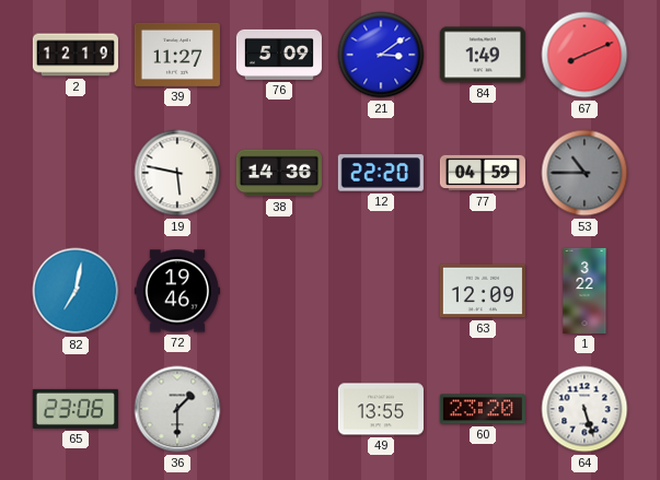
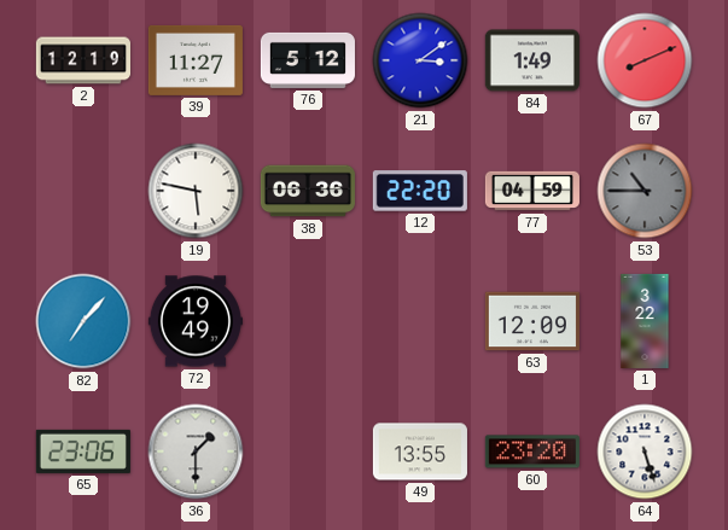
76: 5:09 -> 5:12 (308, 60)
38: 14:36 -> 06:36 (308, 191)
82: 7:02 -> 7:07 (83, 321)
72: 19:46 -> 19:49 (196, 321)
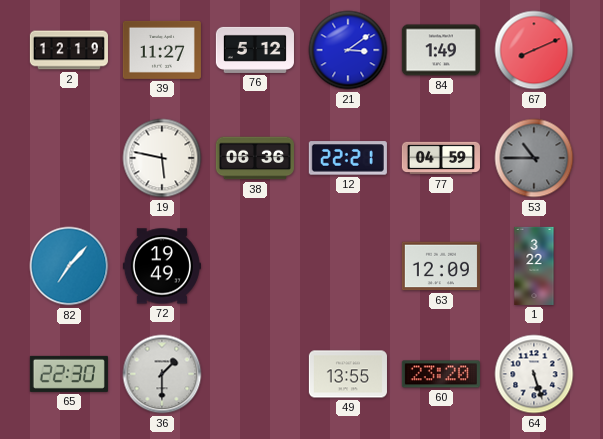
12: 22:20 -> 22:21 (348, 158)
65: 23:06 -> 22:30 (69, 374)
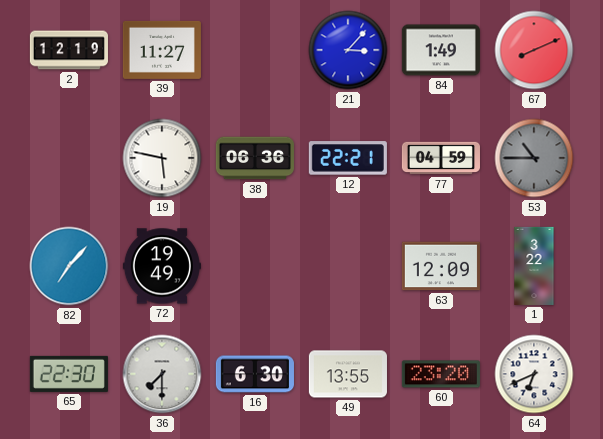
76: 5:12 -> none (255, 50)
21: 3:09 -> 3:07 (348, 50)
36: 1:30 -> 7:30 (162, 374)
16: none -> 6:30 (255, 374)
64: 5:27 -> 6:41 (534, 374)
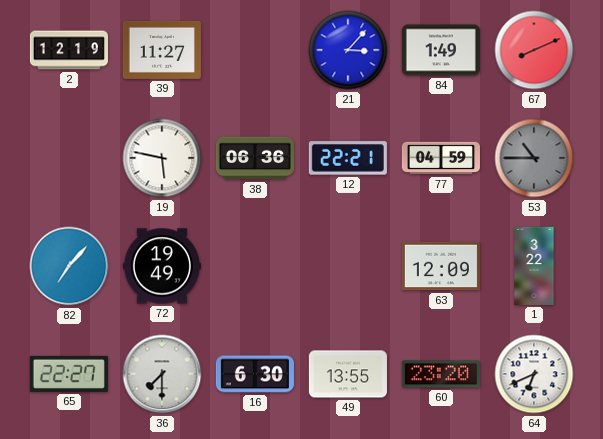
65: 22:30 -> 22:27 (69, 374)
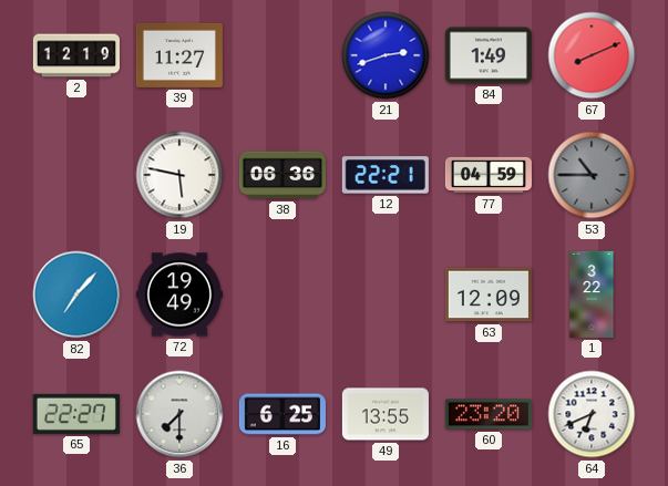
21: 3:07 -> 2:42 (386, 55)
16: 6:30 -> 6:25 (282, 414)
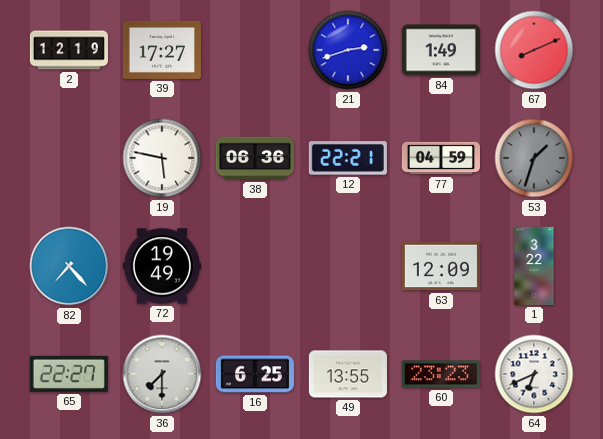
39: 11:27 -> 17:27 (162, 50)
53: 10:45 -> 1:33 (534, 158)
82: 7:07 -> 7:23 (69, 266)
60: 23:20 -> 23:23 (441, 374)
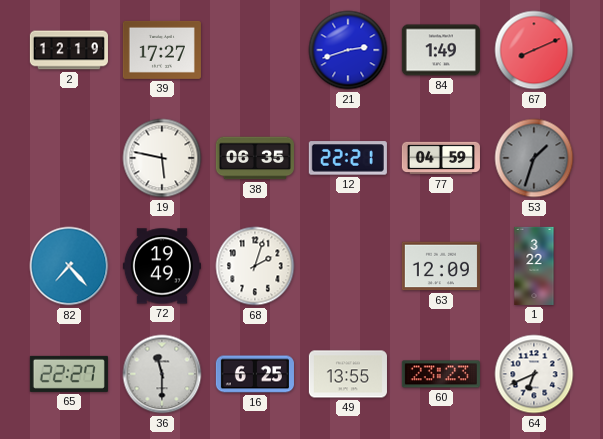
38: 06:36 -> 06:35 (255, 158)
68: none -> 2:03 (255, 266)
36: 7:30 -> 11:30 (162, 374)
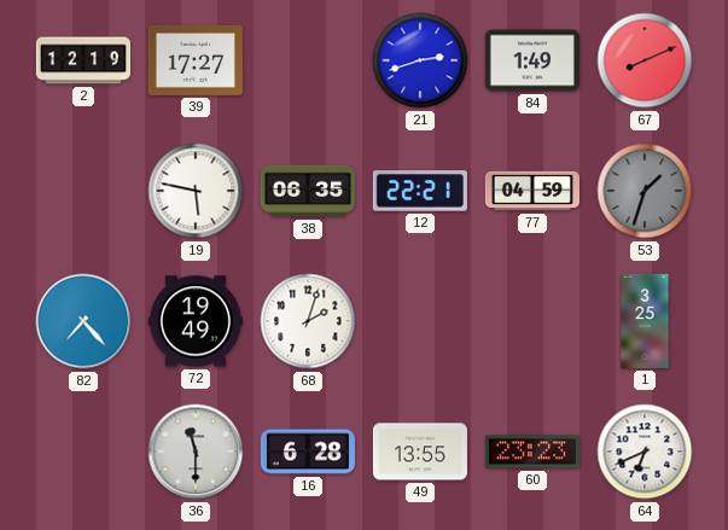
63: 12:09 -> none (441, 266)
1: 3:22 -> 3:25 (645, 321)
65: 22:27 -> none (69, 374)
16: 6:25 -> 6:28 (308, 452)
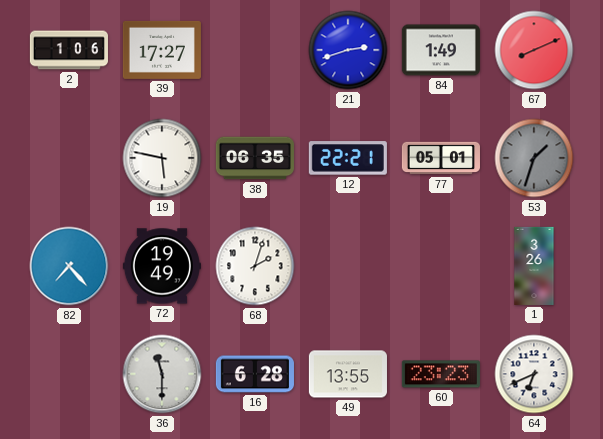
2: 12:19 -> 1:06 (69, 50)
77: 04:59 -> 05:01 (441, 158)
1: 3:25 -> 3:26 (534, 266)
